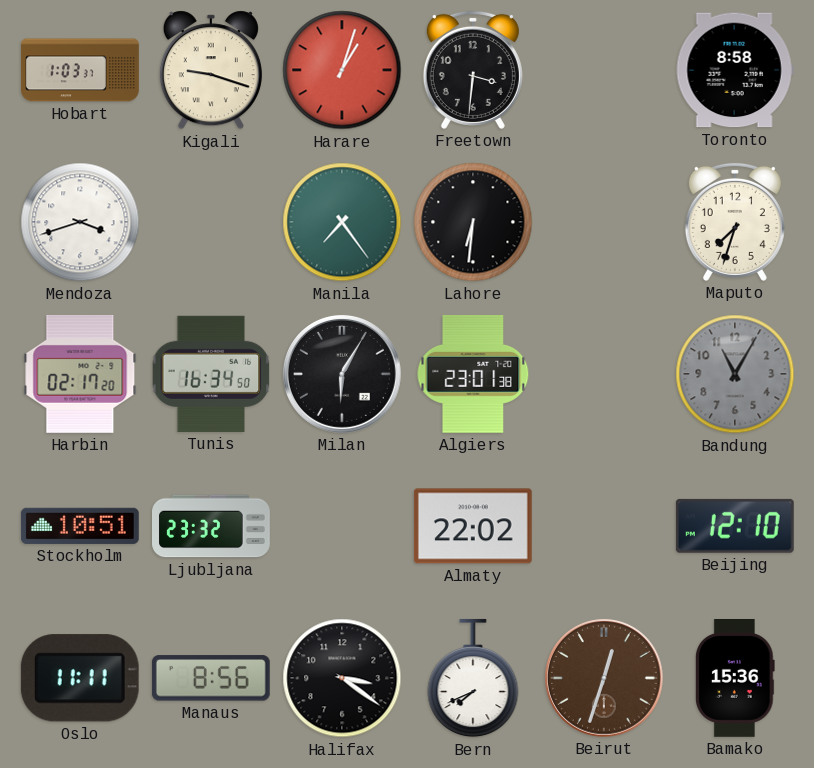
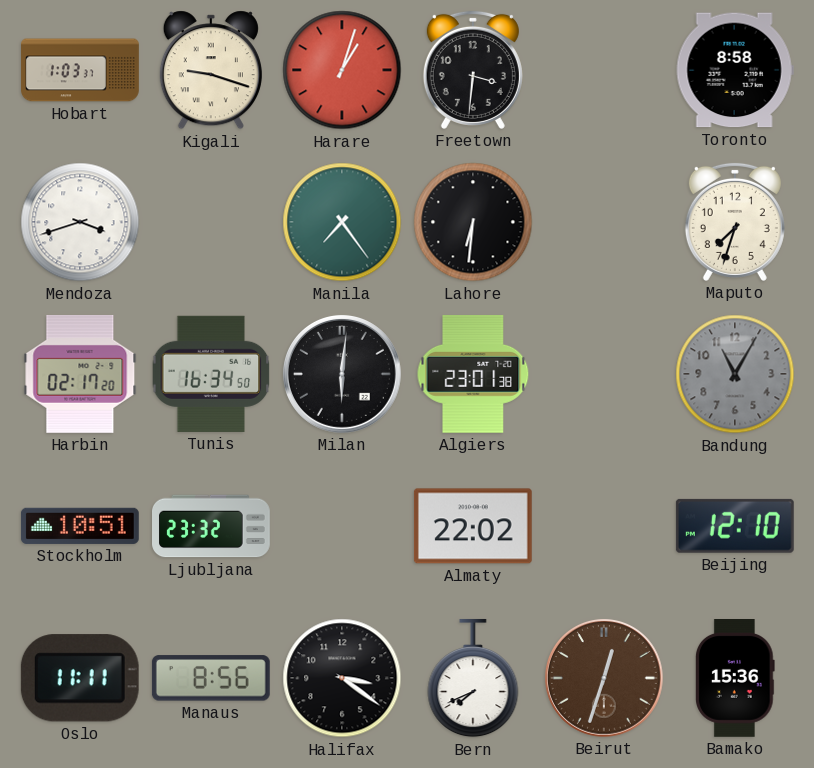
Milan: 6:05 -> 6:01 (342, 374)
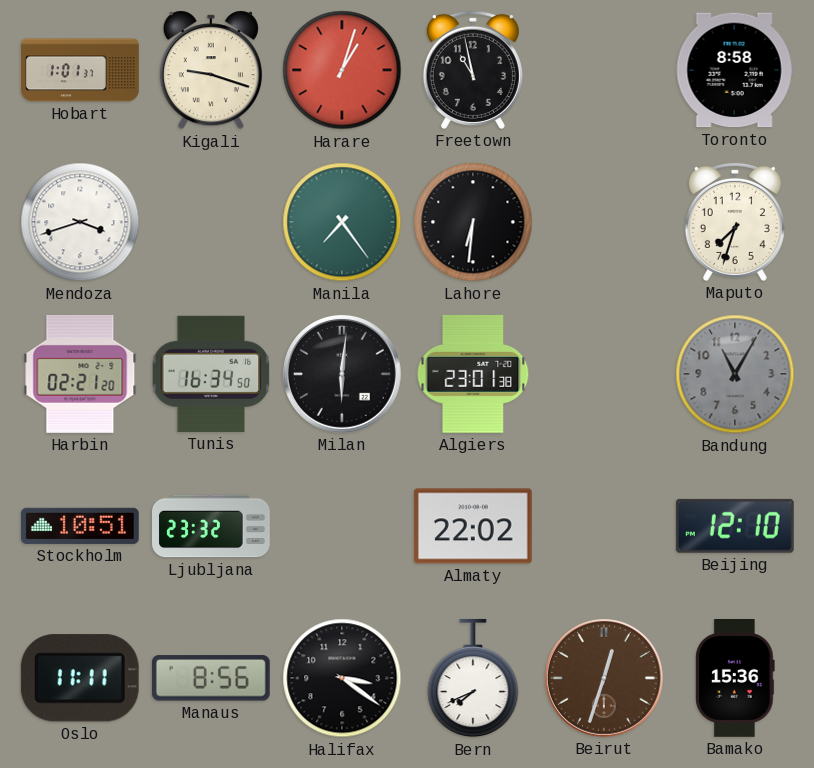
Hobart: 1:03 -> 1:01 (80, 70)
Freetown: 3:31 -> 10:58 (473, 70)
Harbin: 02:17 -> 02:21 (80, 374)
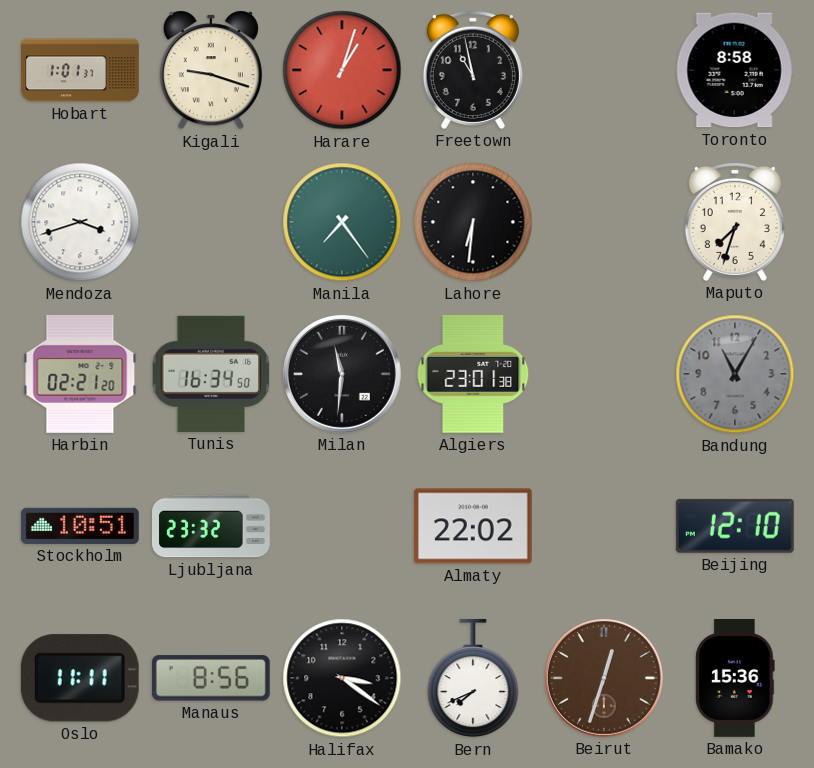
Milan: 6:01 -> 11:31 (342, 374)
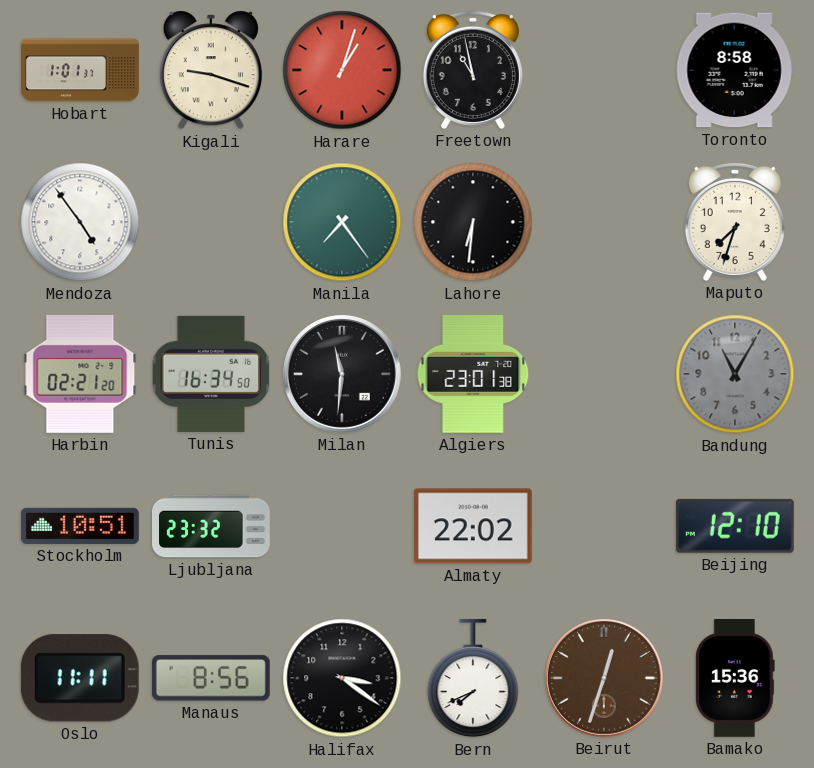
Mendoza: 3:42 -> 4:54 (80, 222)
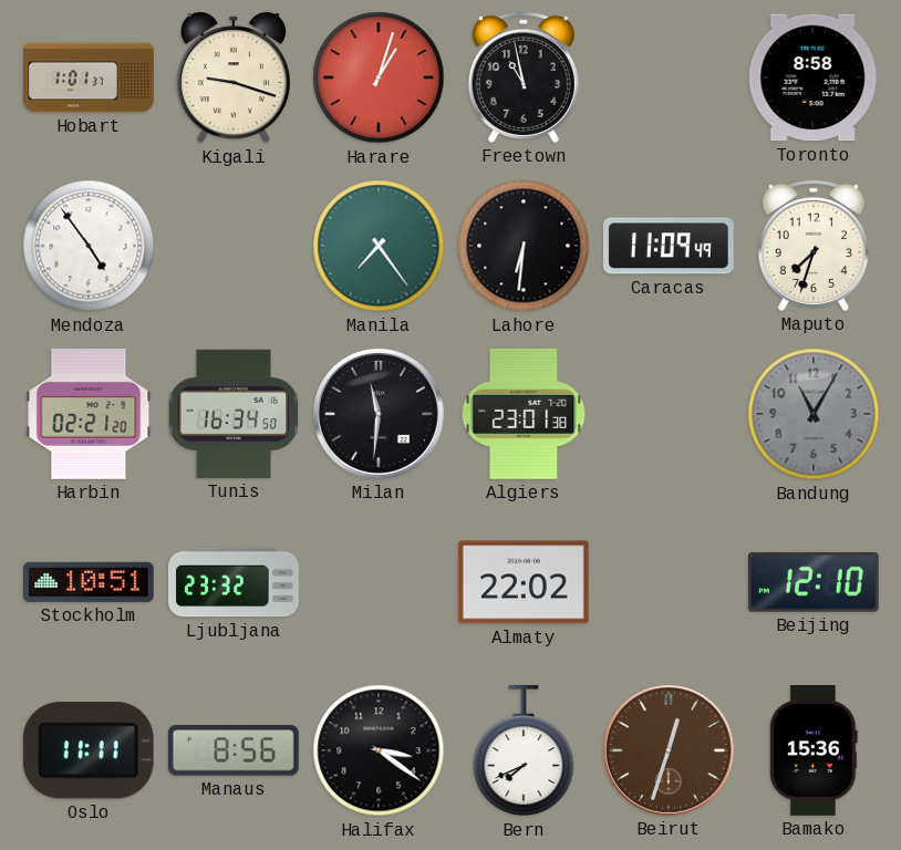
Caracas: none -> 11:09 (669, 246)
